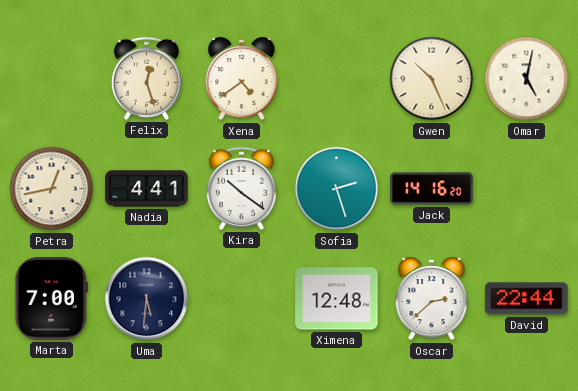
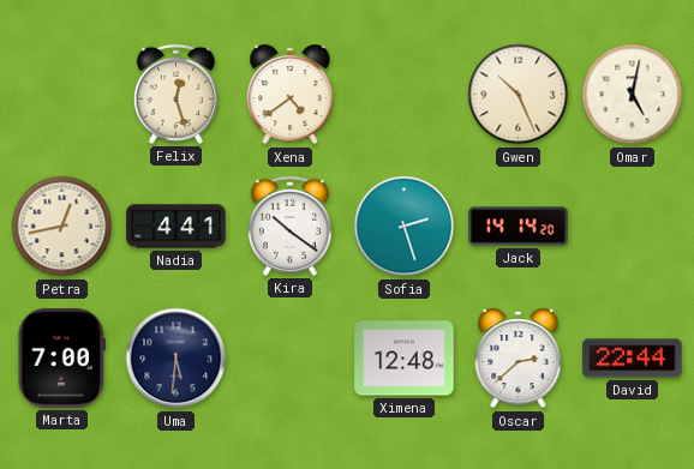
Jack: 14:16 -> 14:14 (519, 227)
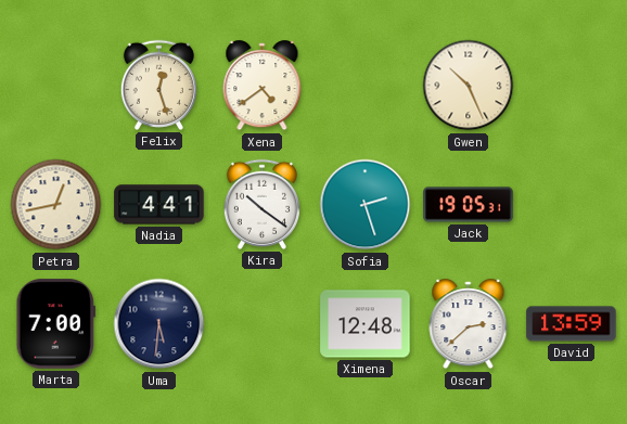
Omar: 5:02 -> none (633, 95)
Jack: 14:14 -> 19:05 (469, 205)
David: 22:44 -> 13:59 (572, 324)
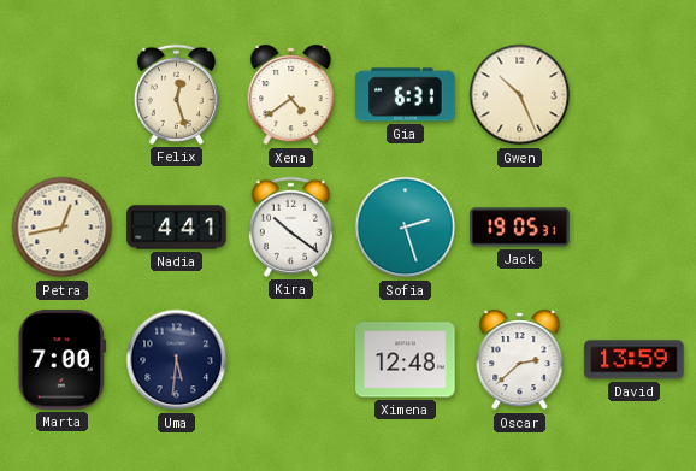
Gia: none -> 6:31 (406, 95)
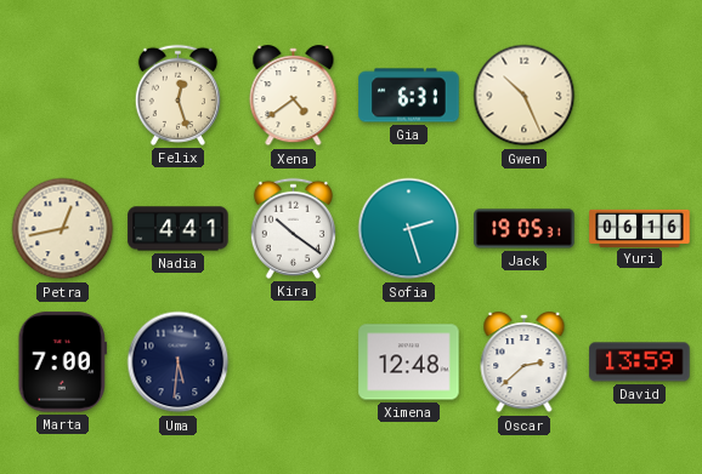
Yuri: none -> 06:16 (640, 228)
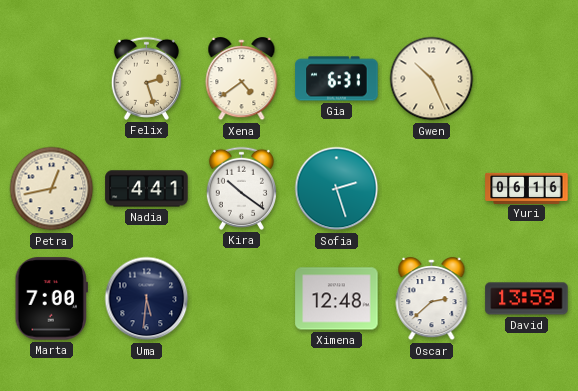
Felix: 12:27 -> 2:27 (146, 78)
Jack: 19:05 -> none (525, 229)
